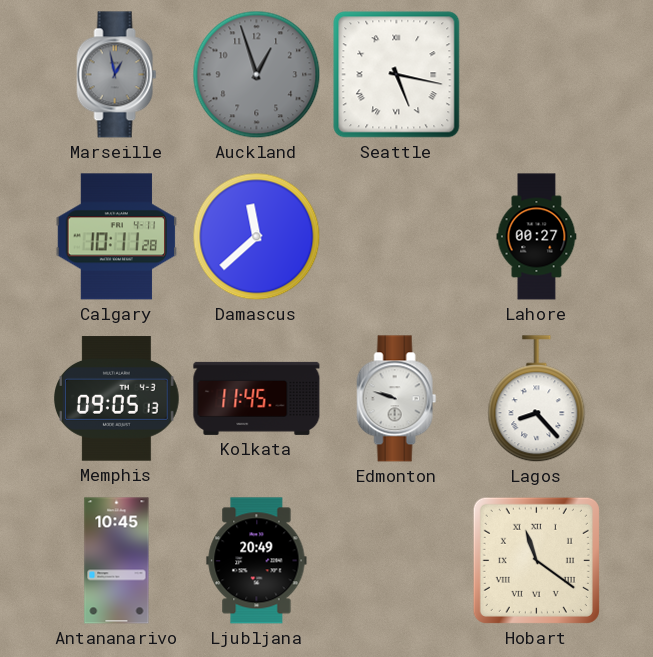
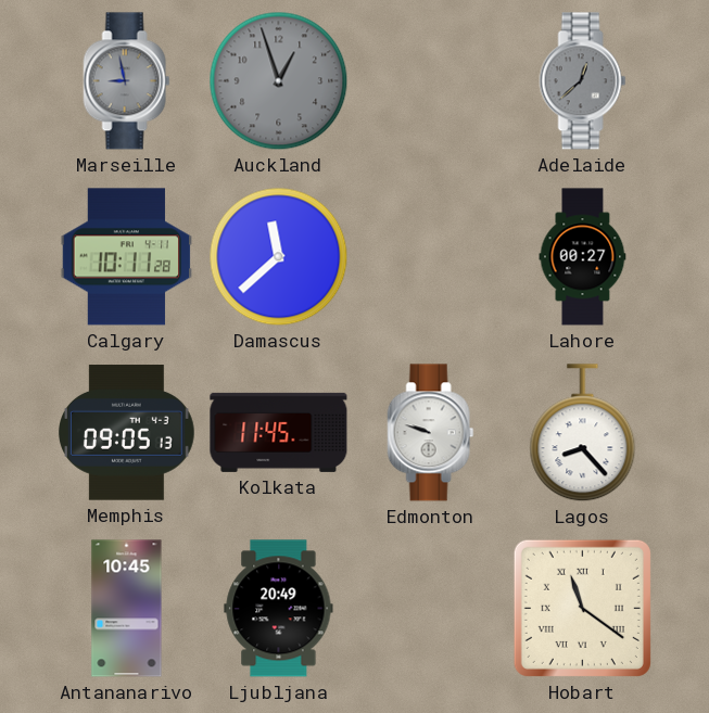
Marseille: 12:58 -> 8:58 (127, 81)
Seattle: 5:17 -> none (397, 75)
Adelaide: none -> 12:38 (583, 81)
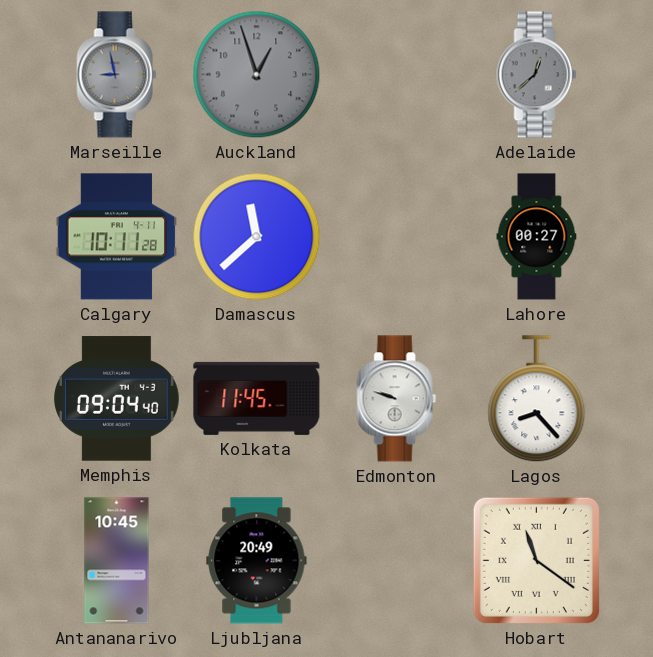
Memphis: 09:05 -> 09:04 (117, 399)
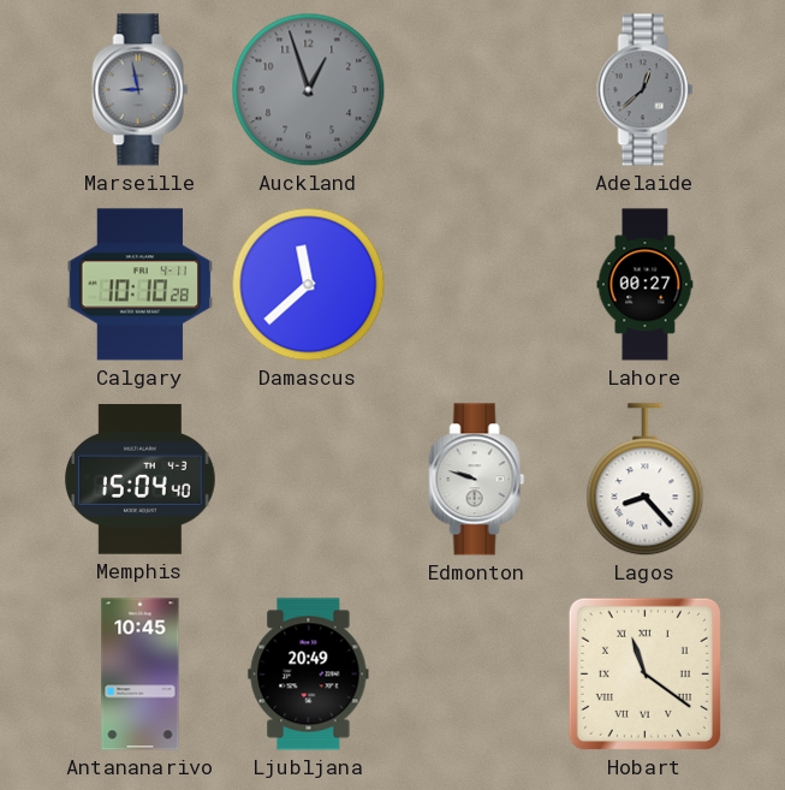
Calgary: 10:11 -> 10:10 (141, 285)
Memphis: 09:04 -> 15:04 (141, 480)
Kolkata: 11:45 -> none (257, 398)
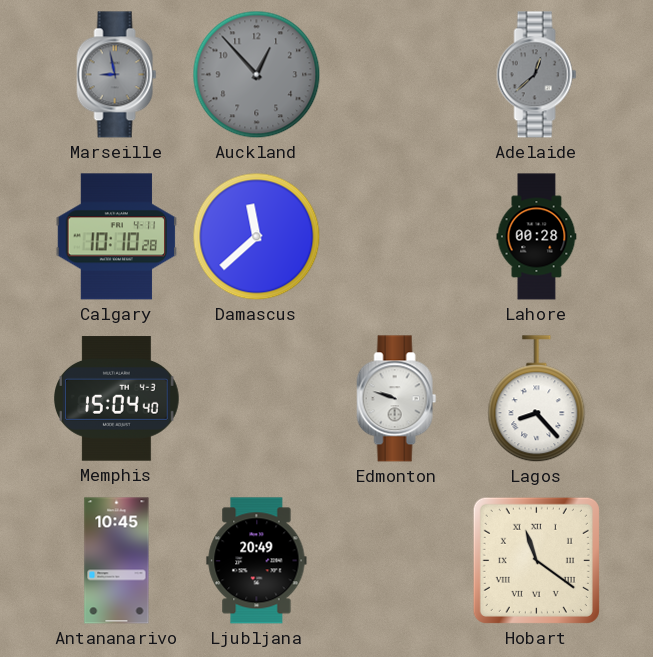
Auckland: 12:57 -> 12:53 (257, 75)
Lahore: 00:27 -> 00:28 (537, 237)
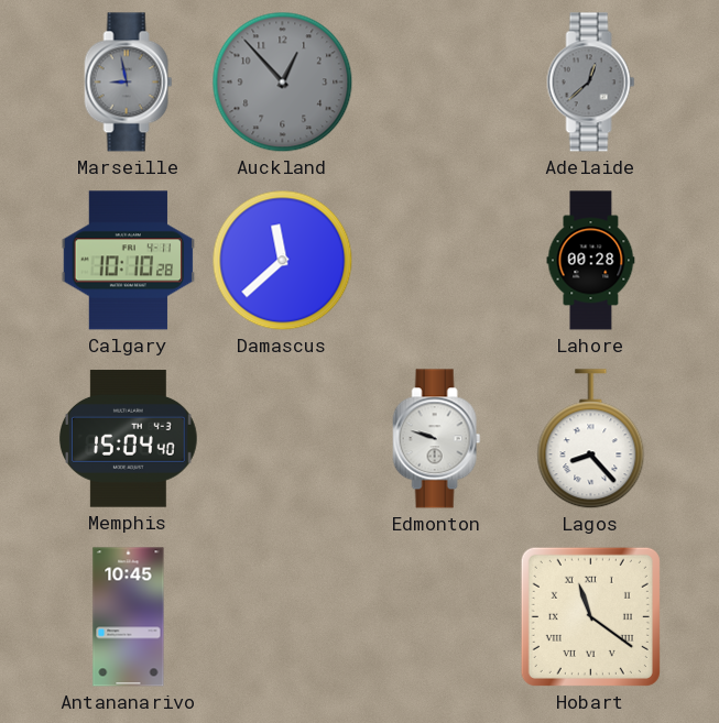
Ljubljana: 20:49 -> none (257, 561)
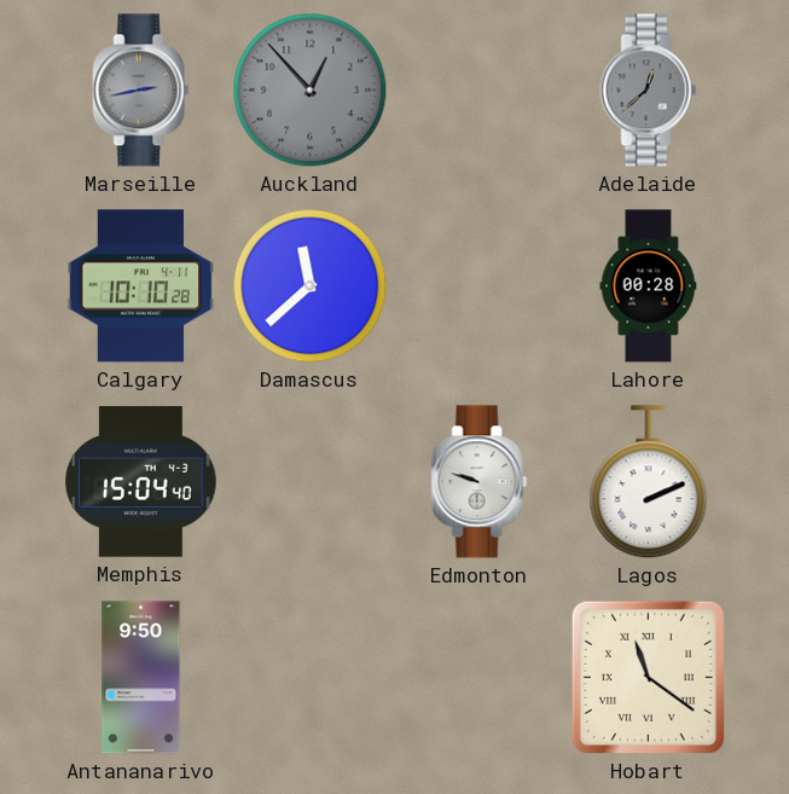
Marseille: 8:58 -> 2:43 (141, 91)
Lagos: 8:23 -> 2:11 (649, 482)
Antananarivo: 10:45 -> 9:50 (141, 678)
